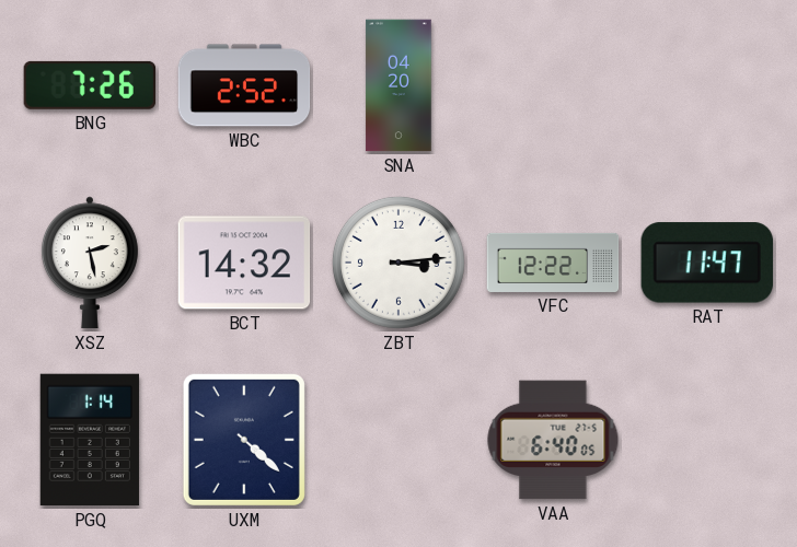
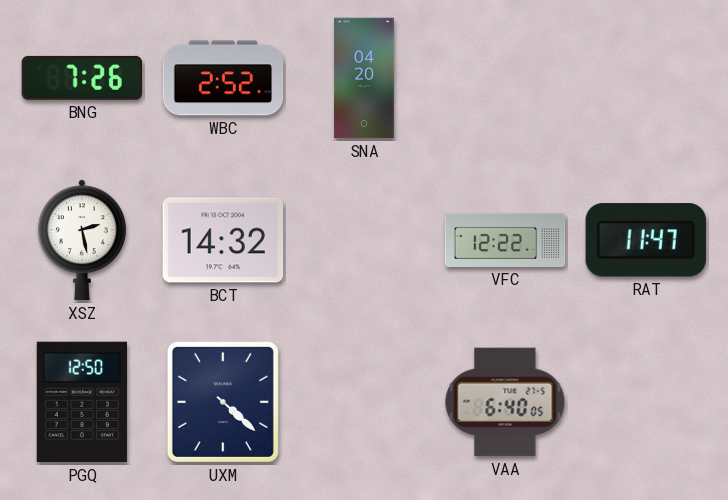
ZBT: 3:14 -> none (399, 263)
PGQ: 1:14 -> 12:50 (82, 402)
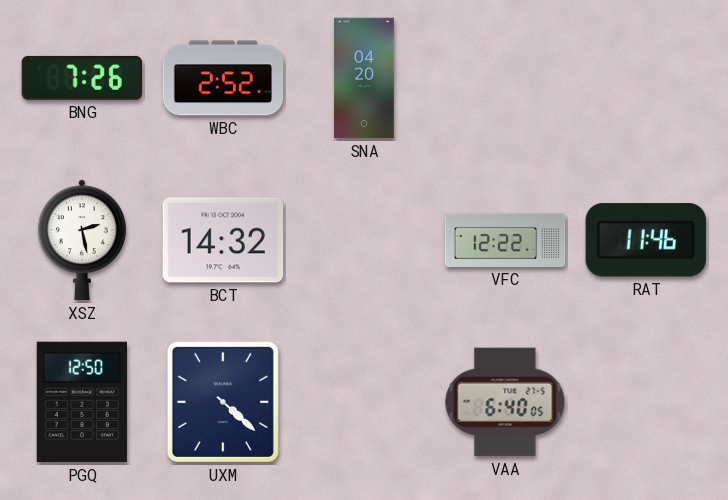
RAT: 11:47 -> 11:46 (646, 240)
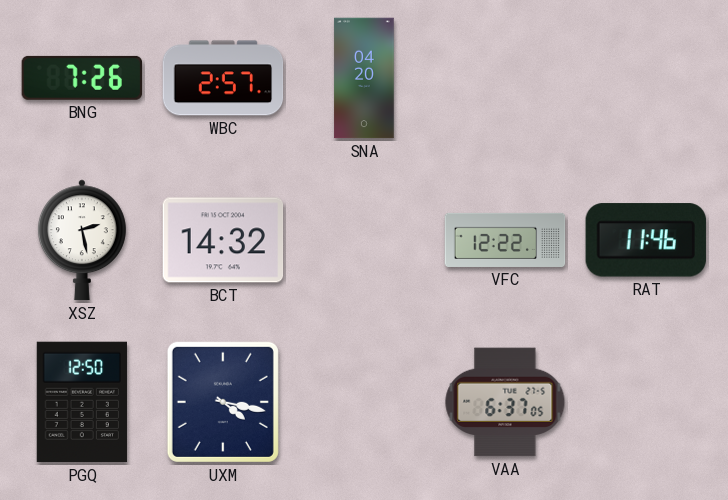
WBC: 2:52 -> 2:57 (223, 78)
UXM: 4:22 -> 4:17 (223, 402)
VAA: 6:40 -> 6:37 (505, 402)
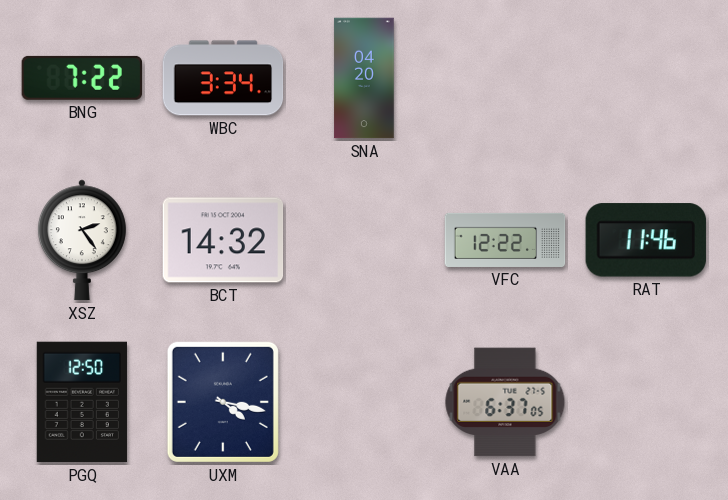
BNG: 7:26 -> 7:22 (82, 78)
WBC: 2:57 -> 3:34 (223, 78)
XSZ: 2:28 -> 2:24 (82, 240)
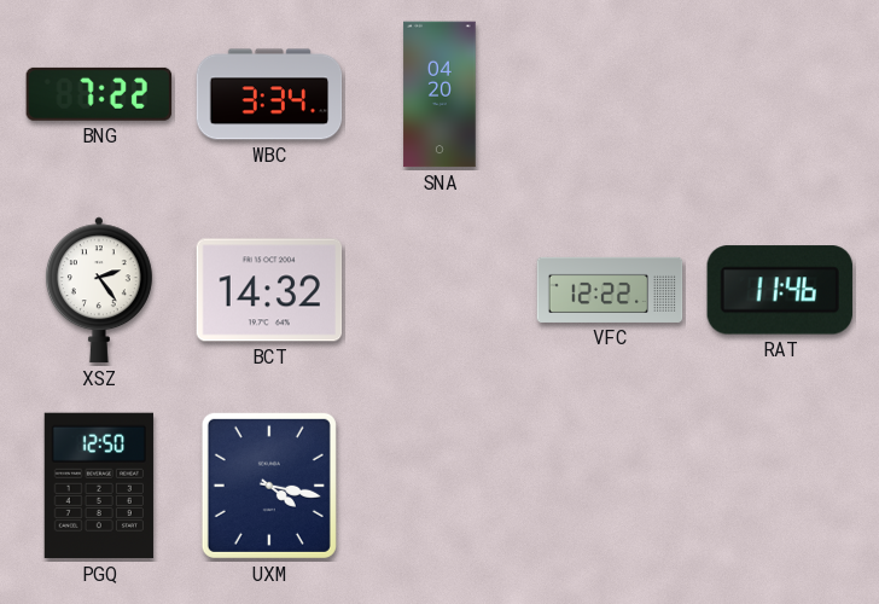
VAA: 6:37 -> none (505, 402)
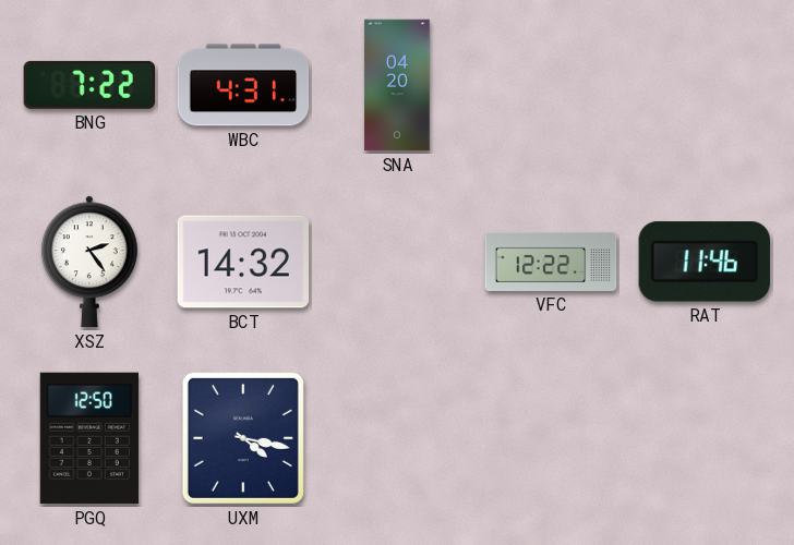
WBC: 3:34 -> 4:31 (243, 85)
